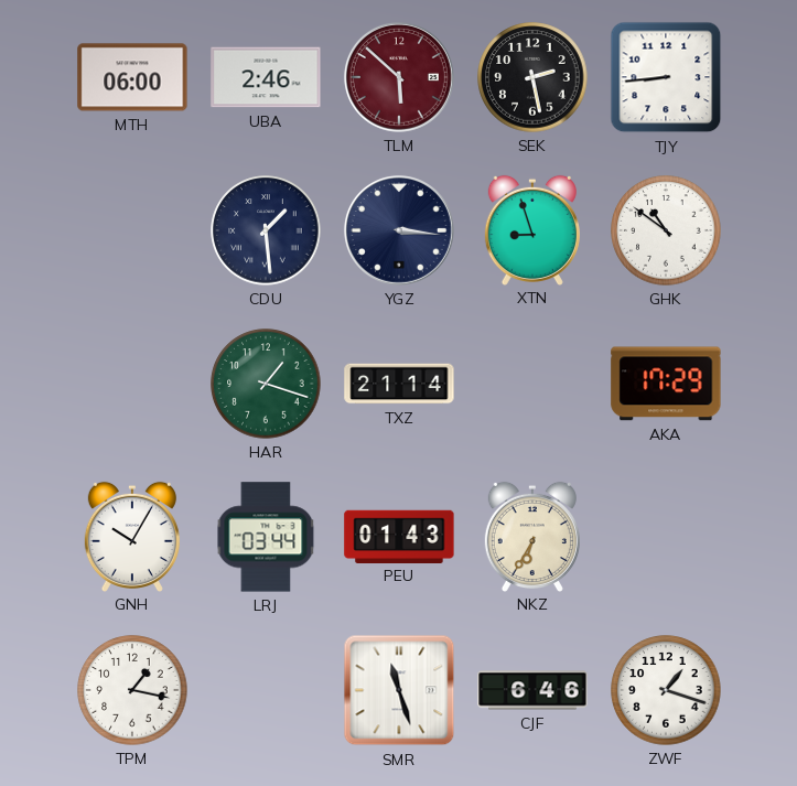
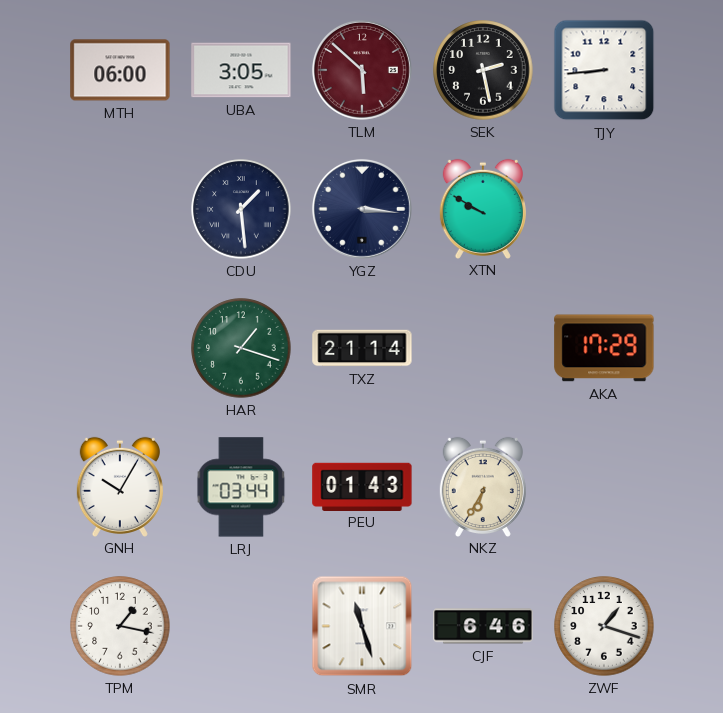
UBA: 2:46 -> 3:05 (241, 70)
XTN: 8:57 -> 9:50 (483, 208)
GHK: 10:51 -> none (666, 230)
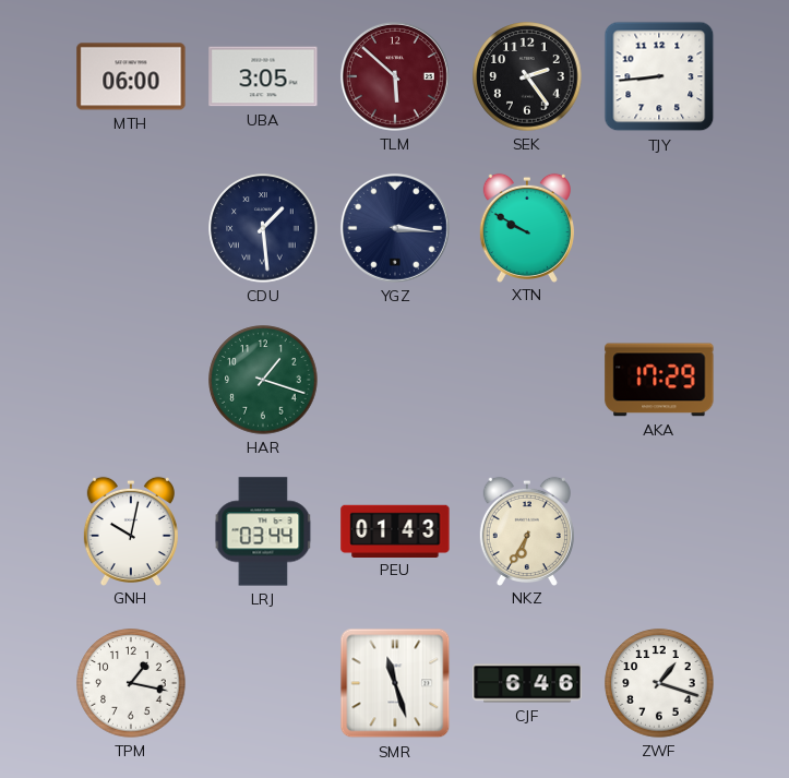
SEK: 2:28 -> 2:24 (527, 76)
TXZ: 21:14 -> none (362, 348)
GNH: 10:05 -> 10:02 (131, 530)
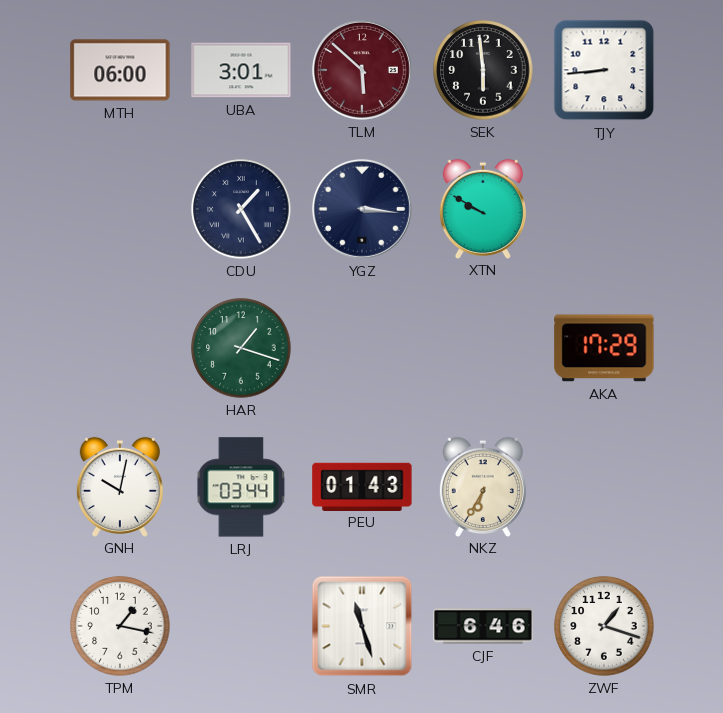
UBA: 3:05 -> 3:01 (241, 70)
SEK: 2:24 -> 5:59 (483, 70)
CDU: 1:29 -> 1:25 (241, 209)
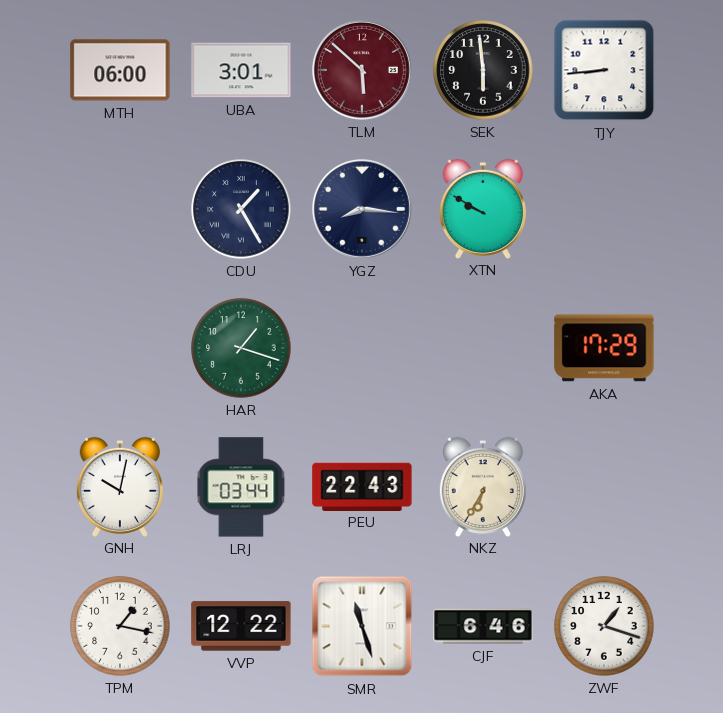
YGZ: 3:16 -> 8:16 (362, 209)
PEU: 01:43 -> 22:43 (362, 486)
VVP: none -> 12:22 (241, 626)
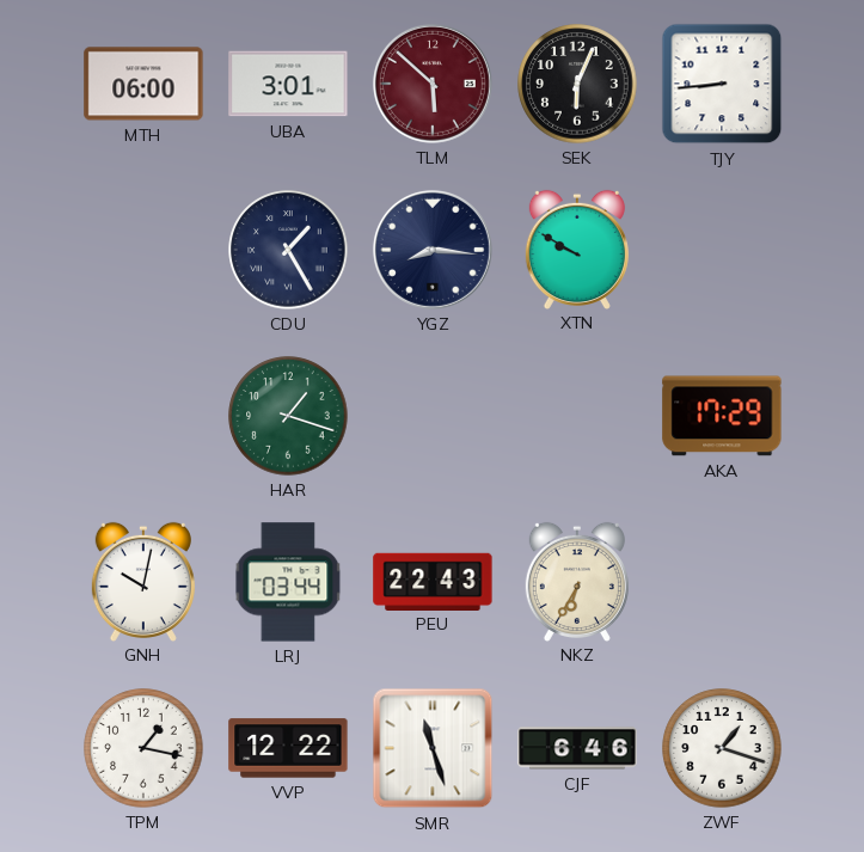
SEK: 5:59 -> 6:04 (577, 84)
